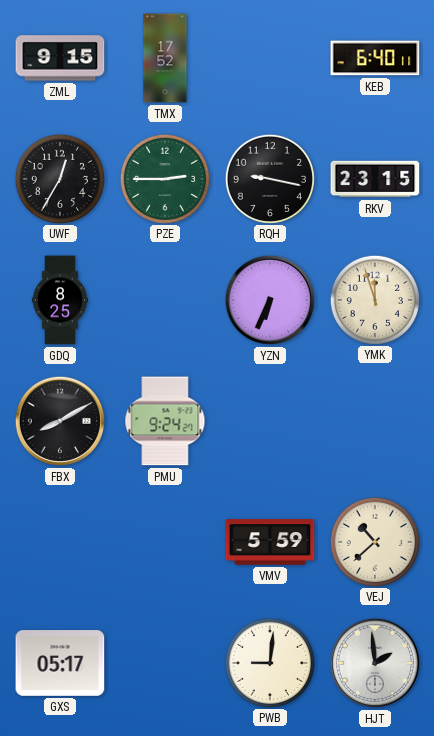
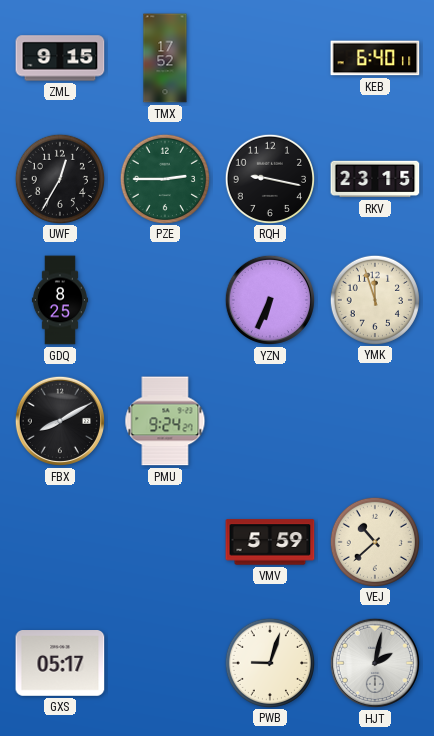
PWB: 9:01 -> 9:03 (269, 662)
HJT: 1:59 -> 2:02 (375, 663)
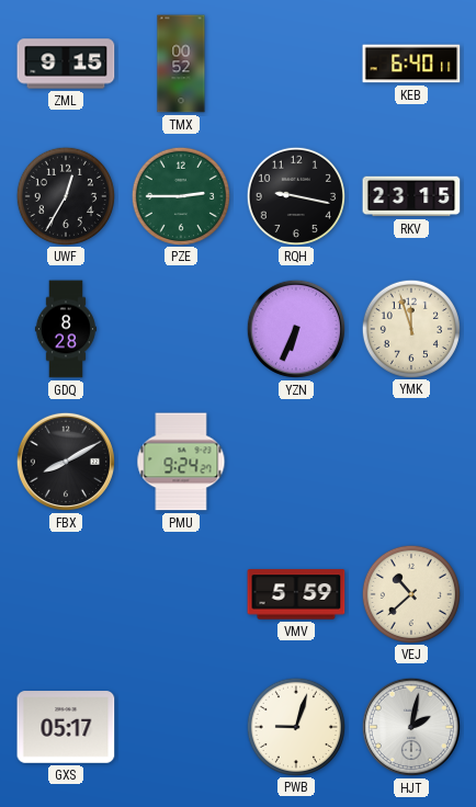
TMX: 17:52 -> 00:52 (181, 64)
GDQ: 8:25 -> 8:28 (66, 329)
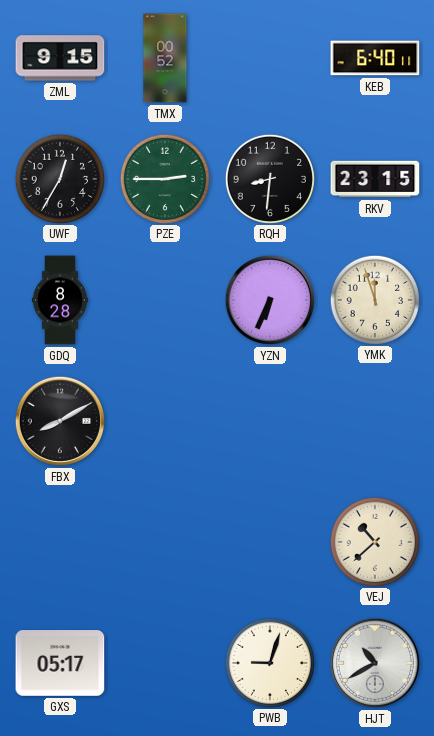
RQH: 9:17 -> 8:31 (269, 178)
PMU: 9:24 -> none (181, 462)
VMV: 5:59 -> none (296, 594)
HJT: 2:02 -> 10:40 (375, 663)
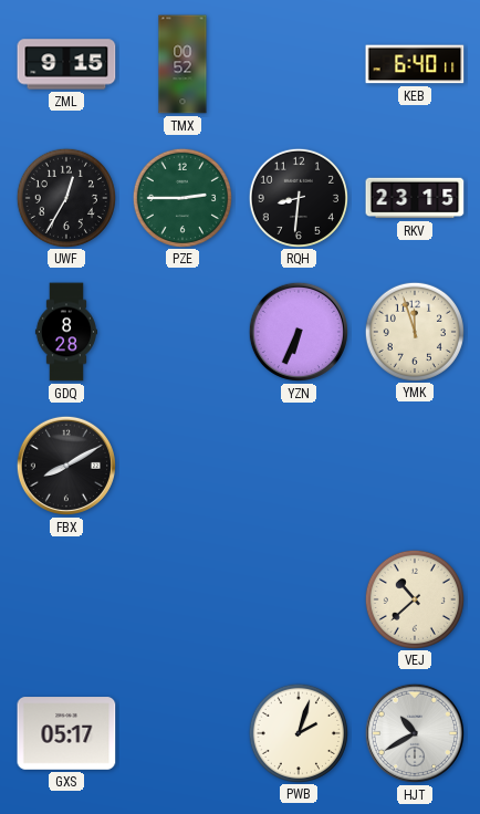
PWB: 9:03 -> 2:03 (298, 732)
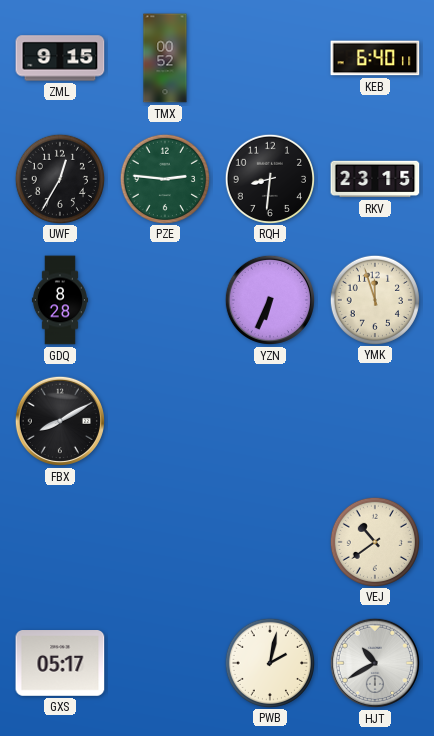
PZE: 2:45 -> 2:46 (164, 178)
VEJ: 10:38 -> 10:39 (374, 541)
PWB: 2:03 -> 2:02 (269, 662)
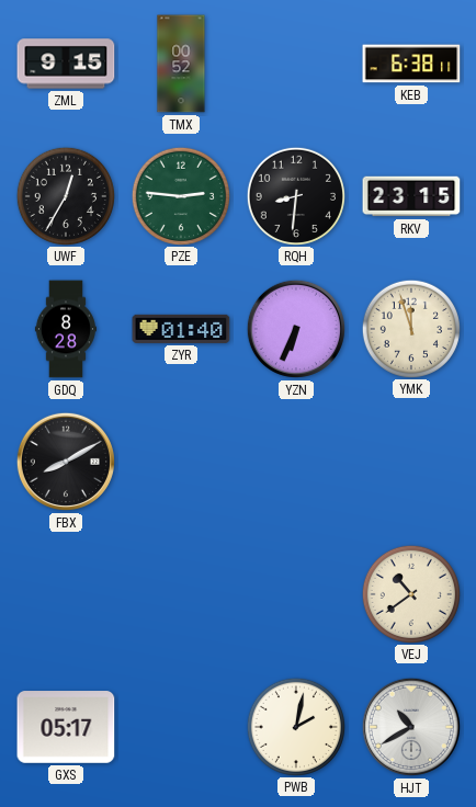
KEB: 6:40 -> 6:38 (411, 64)
ZYR: none -> 01:40 (181, 329)
